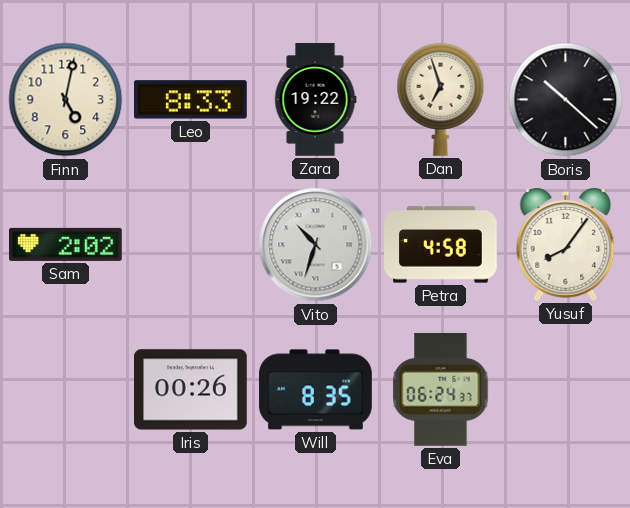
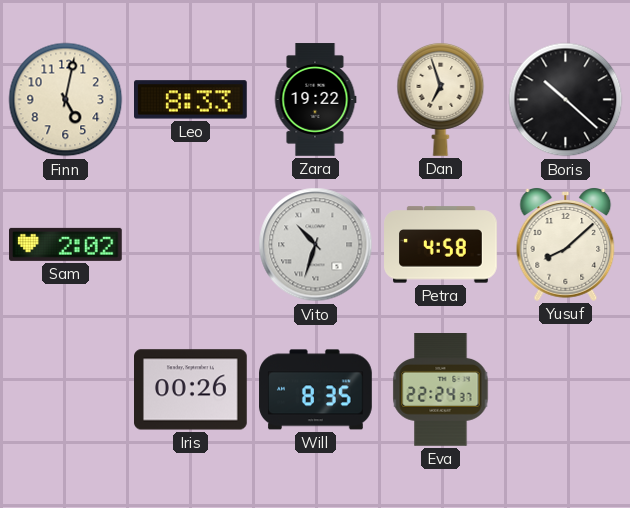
Yusuf: 8:06 -> 8:08 (566, 245)
Eva: 06:24 -> 22:24 (441, 390)
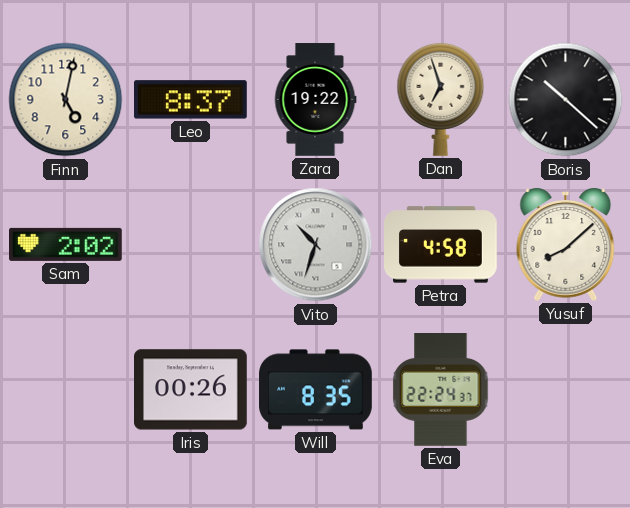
Leo: 8:33 -> 8:37 (191, 100)
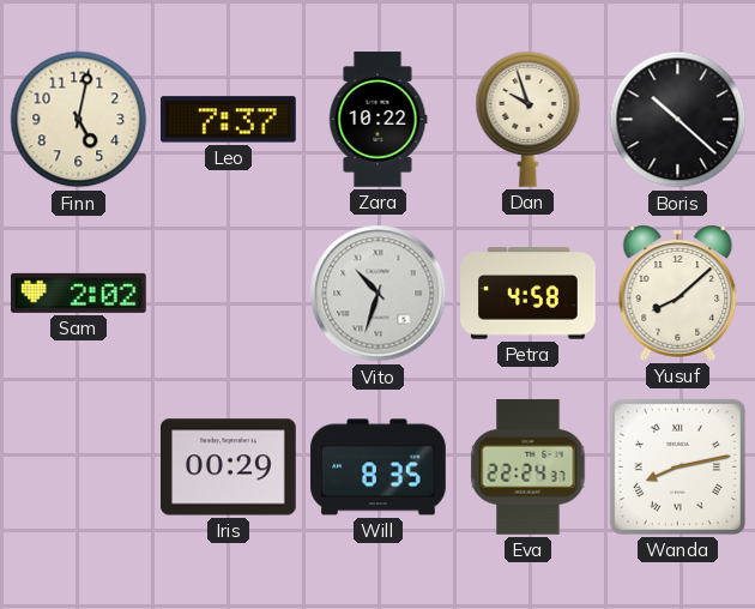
Leo: 8:37 -> 7:37 (229, 120)
Zara: 19:22 -> 10:22 (377, 120)
Dan: 6:57 -> 9:57 (528, 119)
Iris: 00:26 -> 00:29 (229, 468)
Wanda: none -> 8:13 (677, 466)
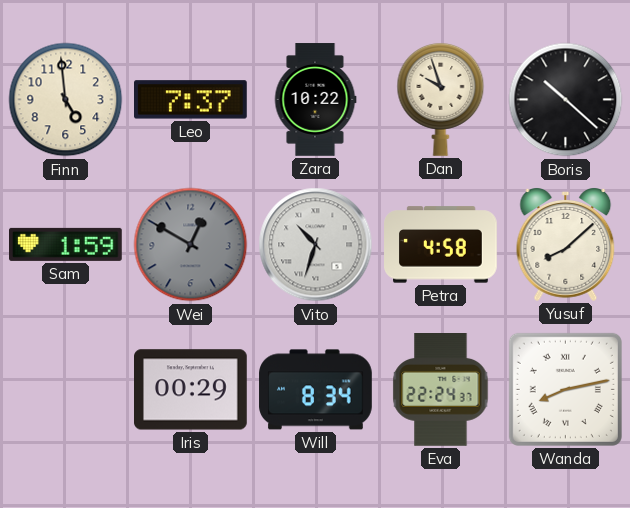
Finn: 5:02 -> 4:59 (66, 100)
Sam: 2:02 -> 1:59 (66, 244)
Wei: none -> 12:50 (191, 245)
Will: 8:35 -> 8:34 (316, 390)
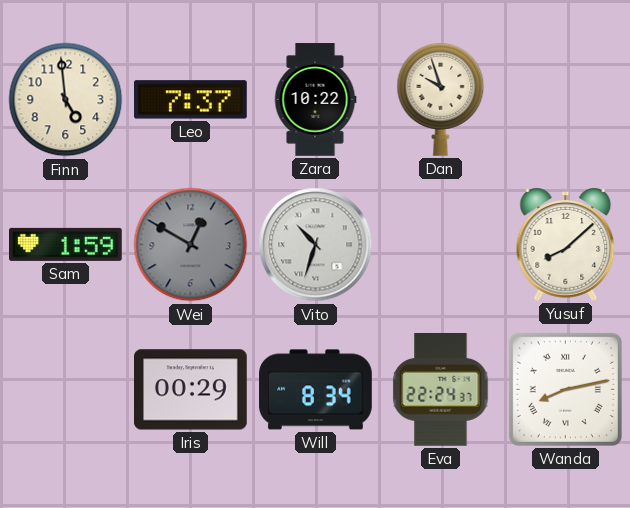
Boris: 10:22 -> none (566, 100)
Petra: 4:58 -> none (441, 245)
